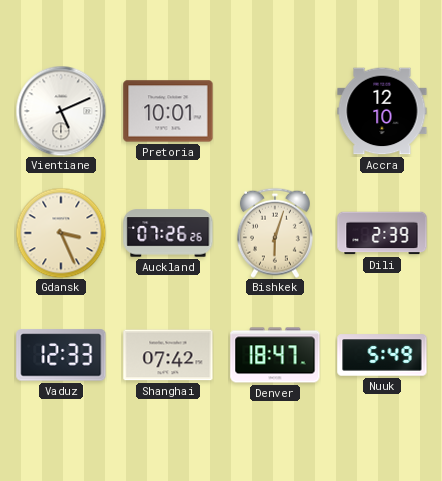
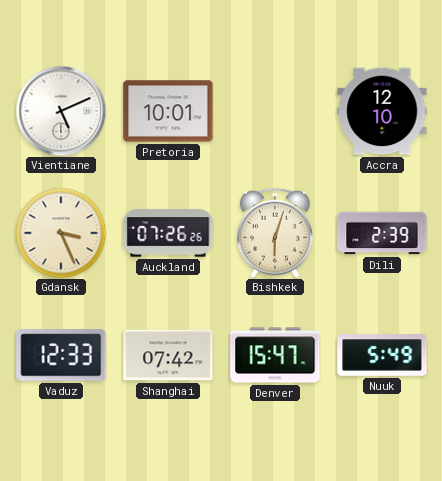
Denver: 18:47 -> 15:47 (275, 355)
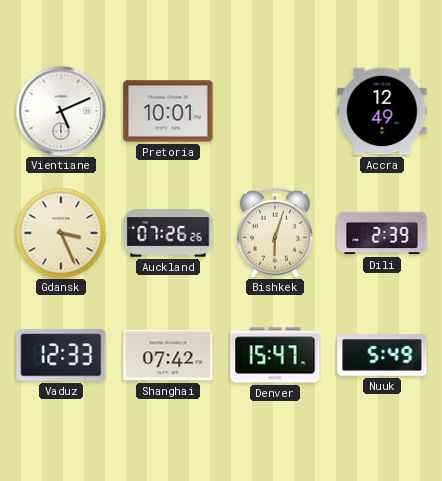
Accra: 12:10 -> 12:49 (382, 111)
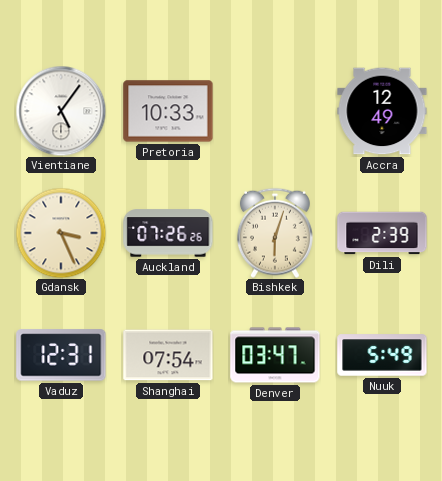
Vientiane: 5:11 -> 5:06 (61, 111)
Pretoria: 10:01 -> 10:33 (168, 111)
Vaduz: 12:33 -> 12:31 (61, 355)
Shanghai: 07:42 -> 07:54 (168, 355)
Denver: 15:47 -> 03:47 (275, 355)
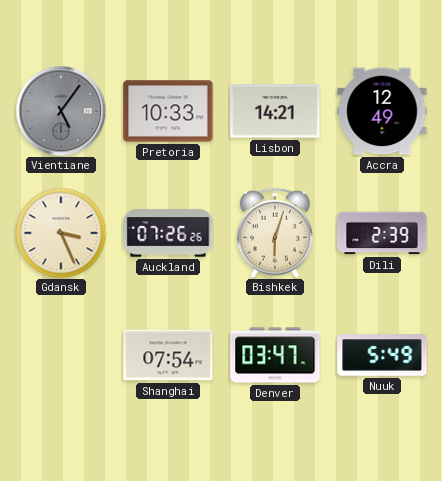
Vientiane dial: white -> grey (61, 111)
Lisbon: none -> 14:21 (275, 111)
Vaduz: 12:31 -> none (61, 355)
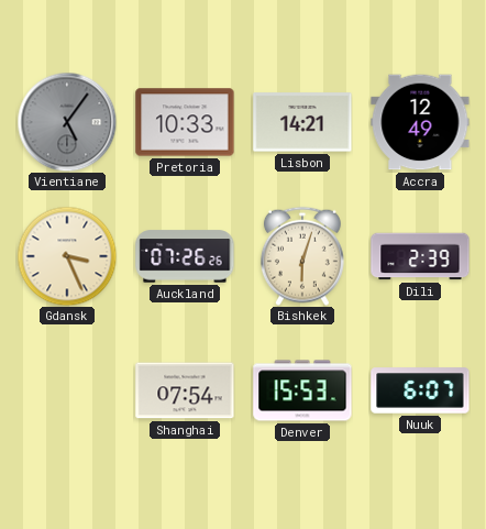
Denver: 03:47 -> 15:53 (302, 390)
Nuuk: 5:49 -> 6:07 (420, 390)
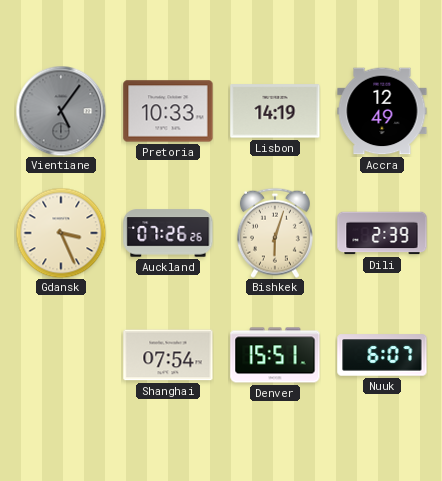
Lisbon: 14:21 -> 14:19 (275, 111)
Denver: 15:53 -> 15:51 (275, 355)
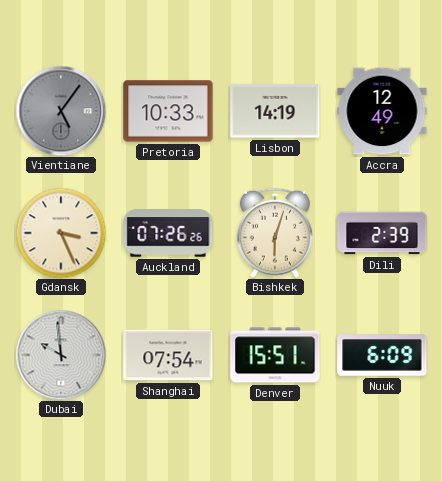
Dubai: none -> 9:59 (61, 355)
Nuuk: 6:07 -> 6:09 (382, 355)
